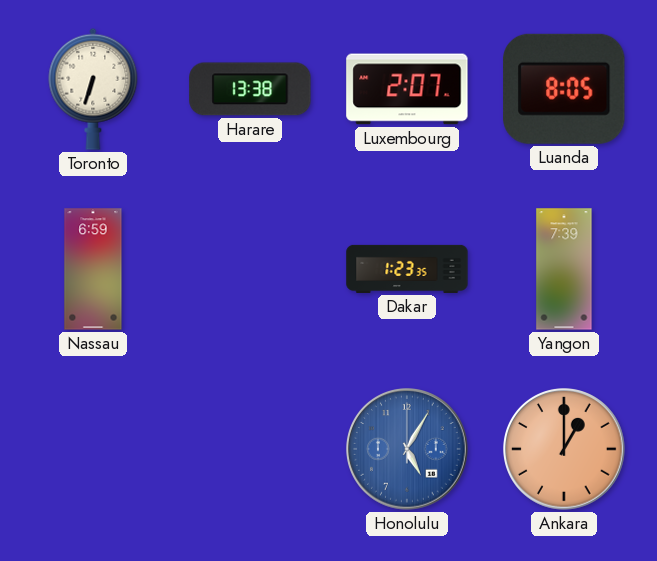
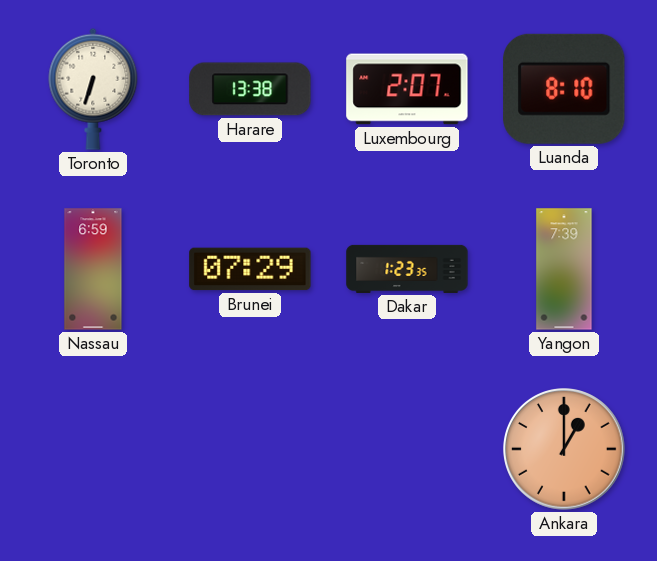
Luanda: 8:05 -> 8:10 (564, 89)
Brunei: none -> 07:29 (250, 269)
Honolulu: 5:05 -> none (407, 449)
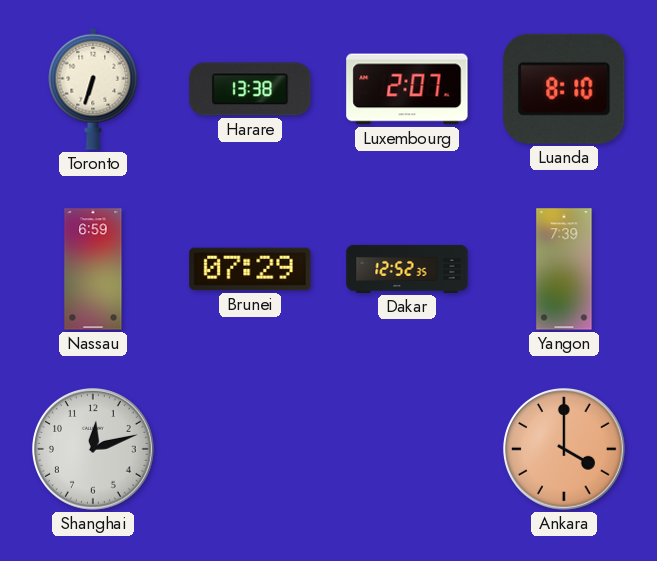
Dakar: 1:23 -> 12:52 (407, 269)
Shanghai: none -> 12:12 (93, 449)
Ankara: 1:00 -> 4:00 (564, 449)
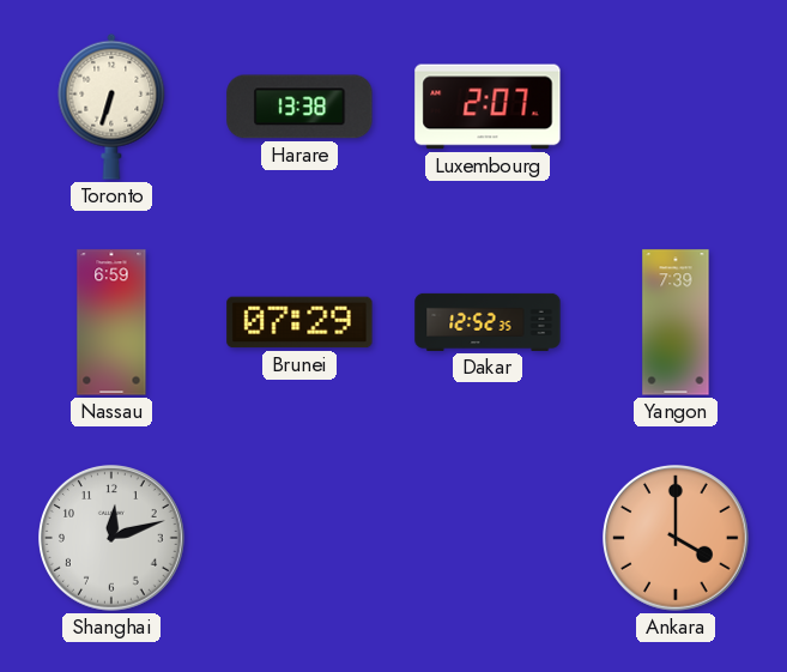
Luanda: 8:10 -> none (564, 89)
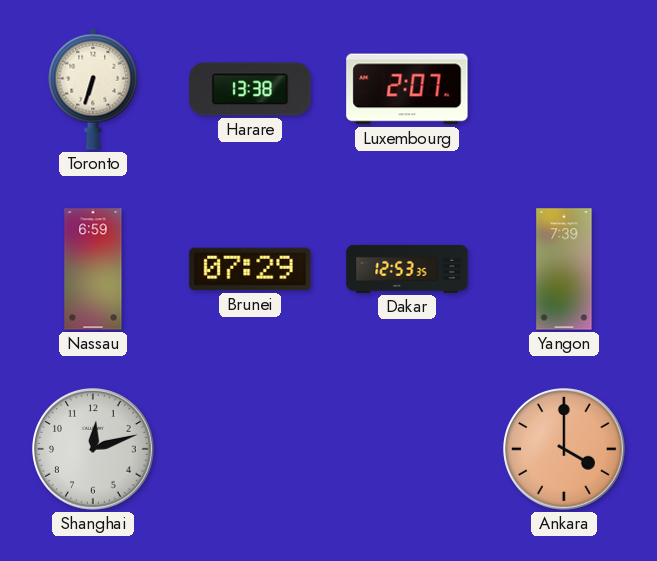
Dakar: 12:52 -> 12:53 (407, 269)
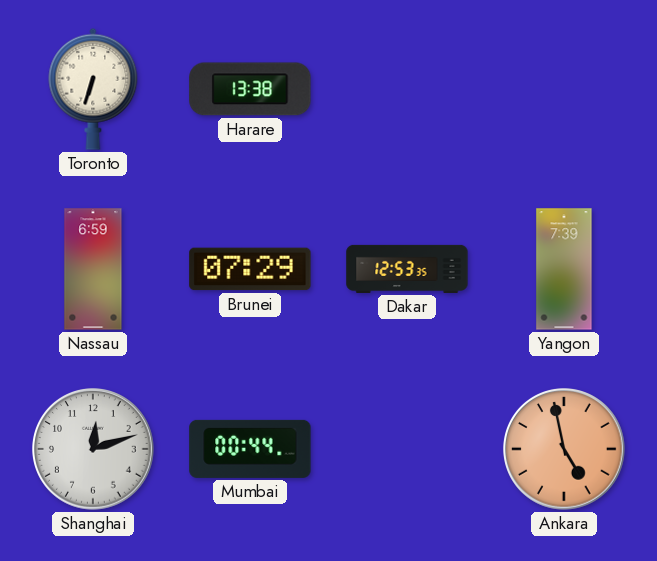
Luxembourg: 2:07 -> none (407, 89)
Mumbai: none -> 00:44 (250, 449)
Ankara: 4:00 -> 4:58 (564, 449)
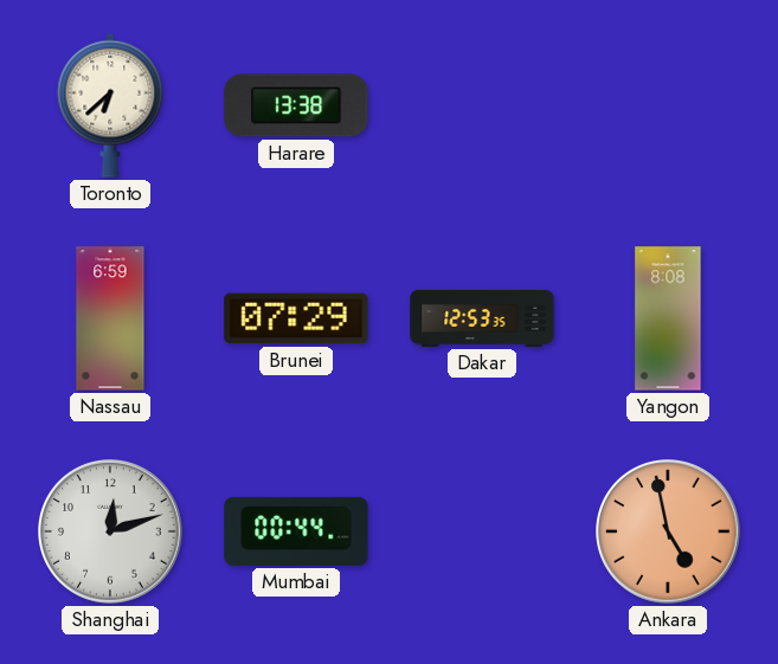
Toronto: 6:33 -> 6:38 (110, 105)
Yangon: 7:39 -> 8:08 (668, 318)
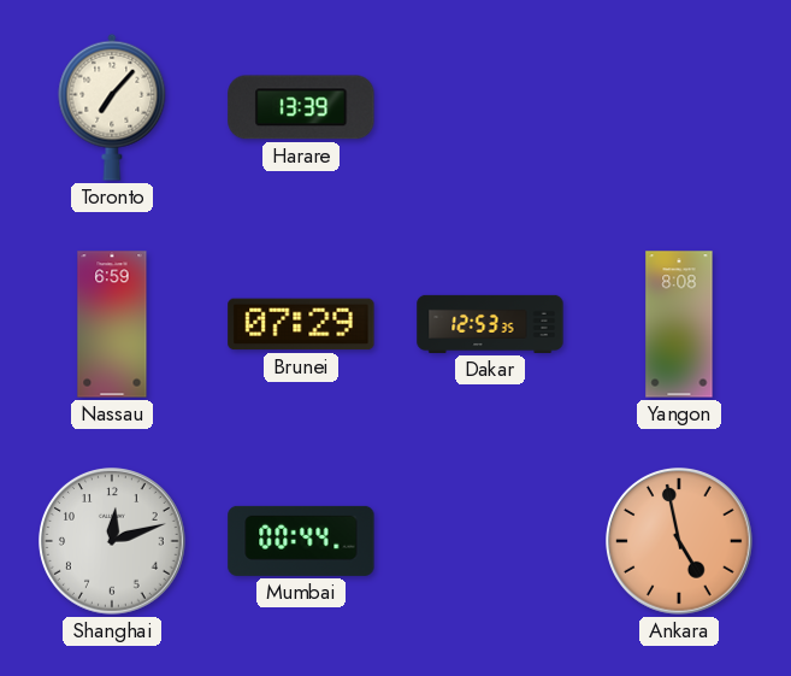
Toronto: 6:38 -> 7:07 (112, 107)
Harare: 13:38 -> 13:39 (301, 107)
